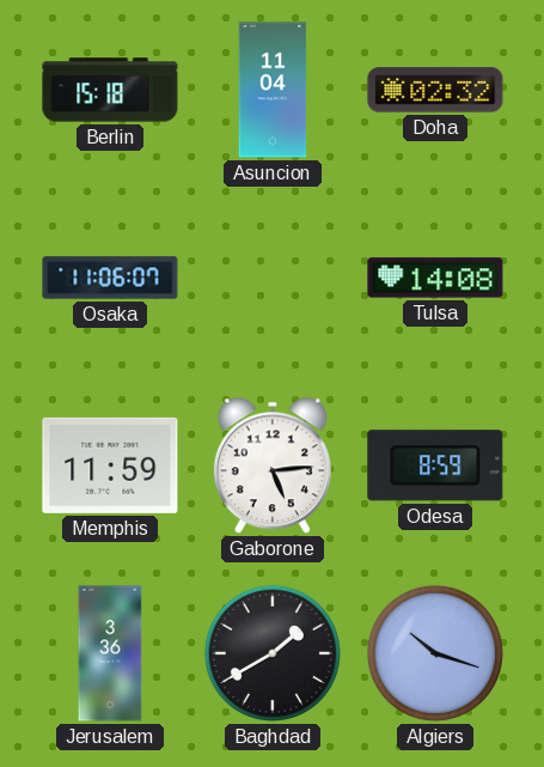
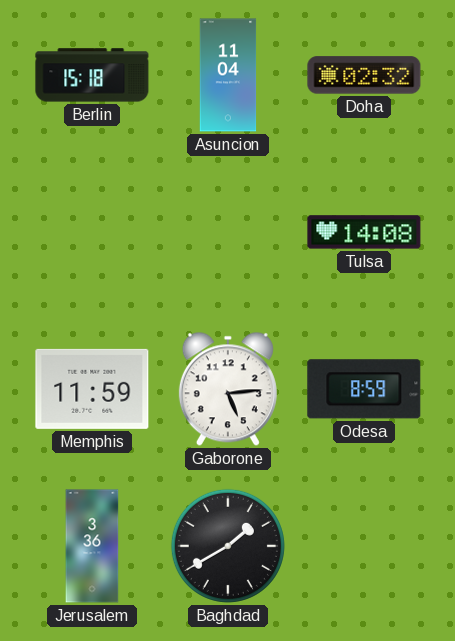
Osaka: 11:06 -> none (110, 278)
Algiers: 10:18 -> none (435, 653)
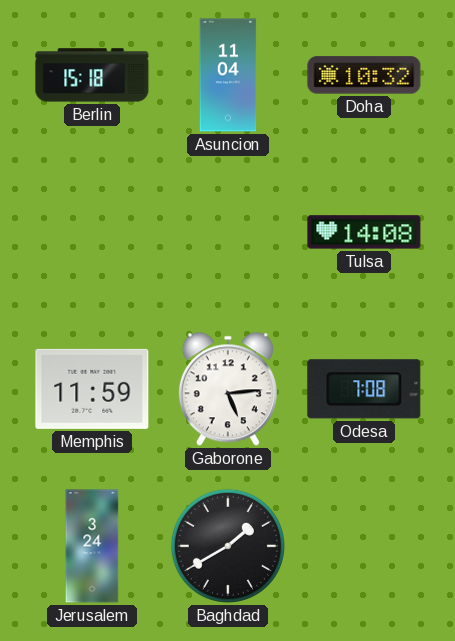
Doha: 02:32 -> 10:32 (364, 75)
Odesa: 8:59 -> 7:08 (364, 389)
Jerusalem: 3:36 -> 3:24 (92, 546)
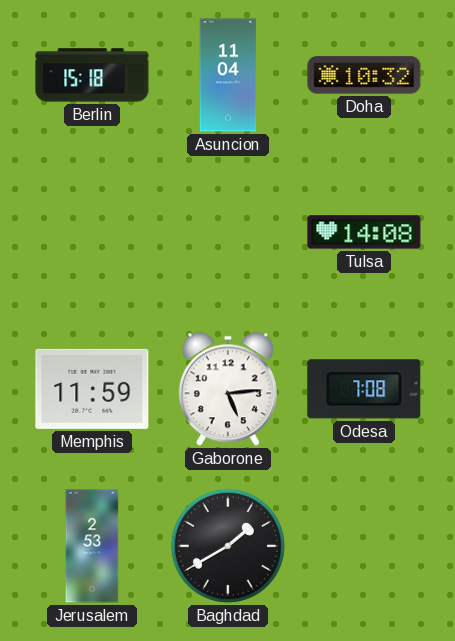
Jerusalem: 3:24 -> 2:53 (92, 546)
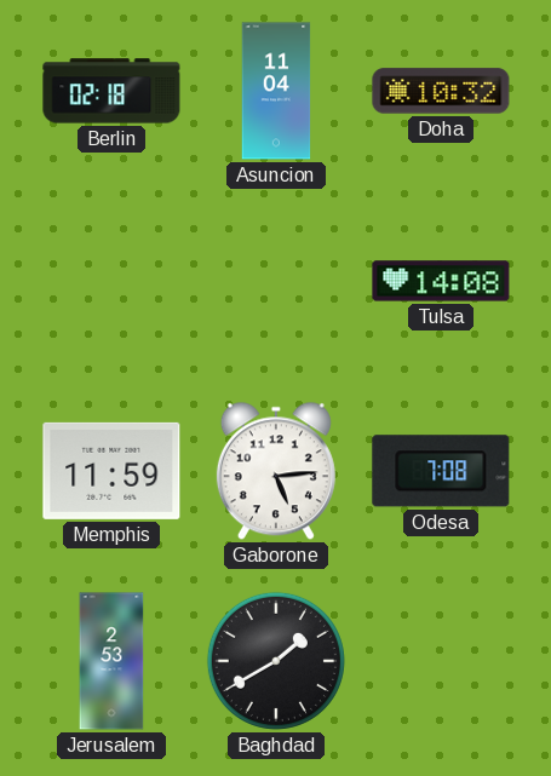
Berlin: 15:18 -> 02:18 (111, 91)
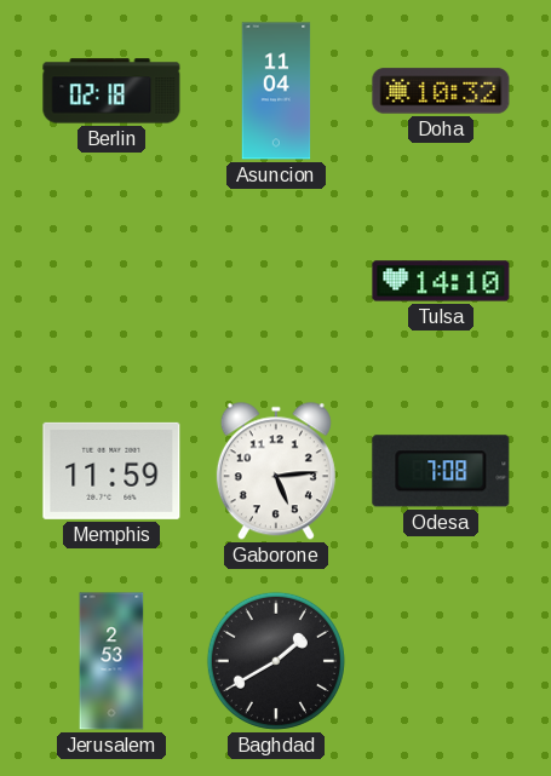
Tulsa: 14:08 -> 14:10 (441, 281)
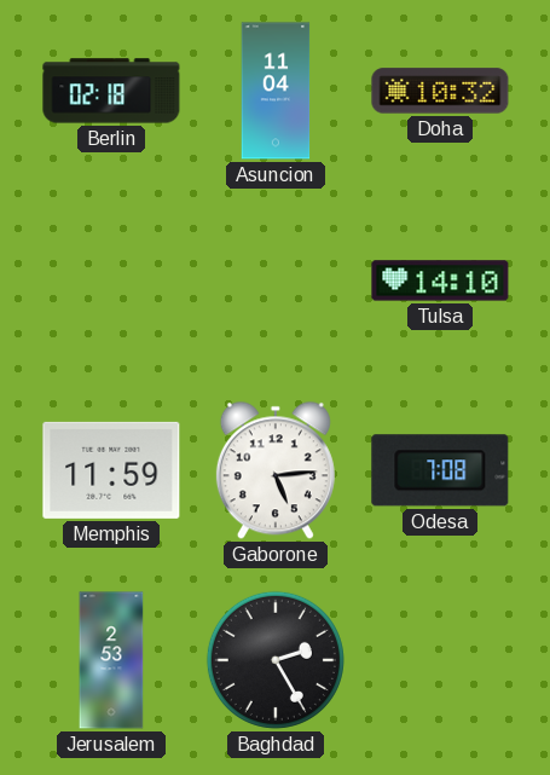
Baghdad: 1:40 -> 2:25 (276, 660)
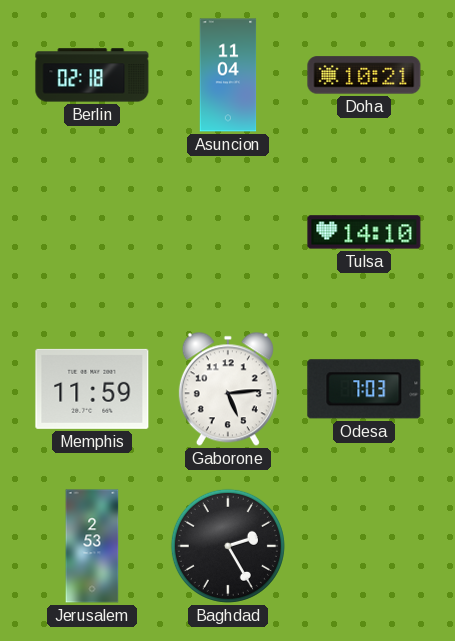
Doha: 10:32 -> 10:21 (364, 75)
Odesa: 7:08 -> 7:03 (364, 389)
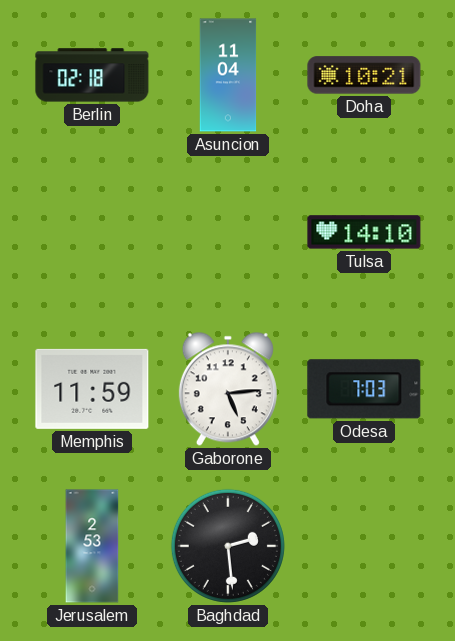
Baghdad: 2:25 -> 2:29 (228, 546)
